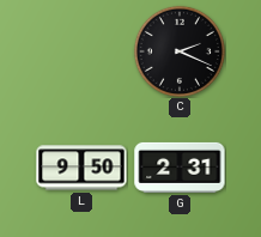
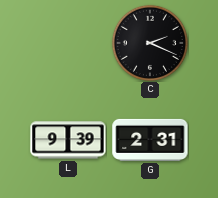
L: 9:50 -> 9:39 (68, 140)
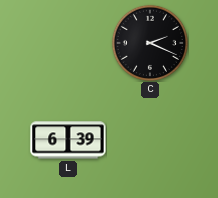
L: 9:39 -> 6:39 (68, 140)
G: 2:31 -> none (150, 140)
